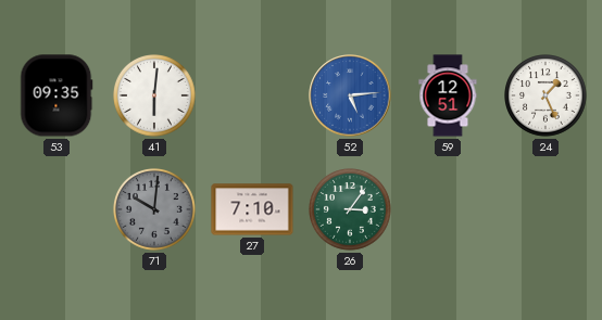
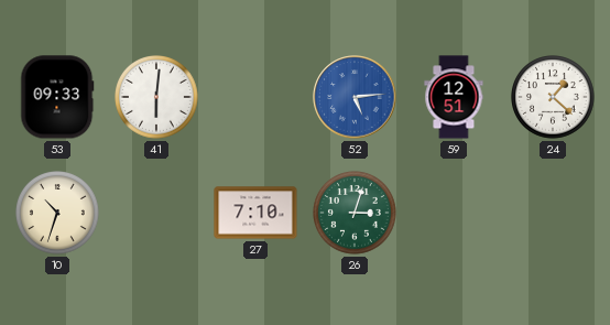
53: 09:35 -> 09:33 (57, 97)
24: 1:26 -> 1:22 (554, 98)
10: none -> 10:33 (58, 214)
71: 10:01 -> none (155, 210)
26: 3:06 -> 3:03 (356, 214)
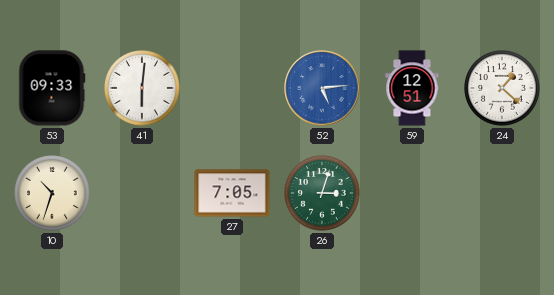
27: 7:10 -> 7:05 (232, 193)
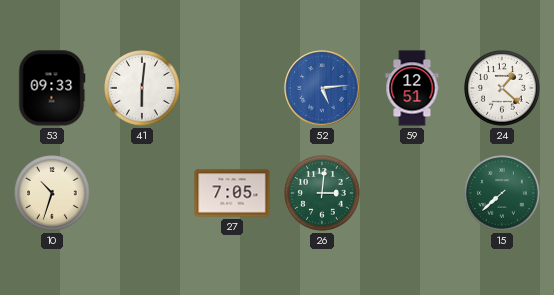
26: 3:03 -> 3:01 (323, 194)
15: none -> 7:38 (503, 194)
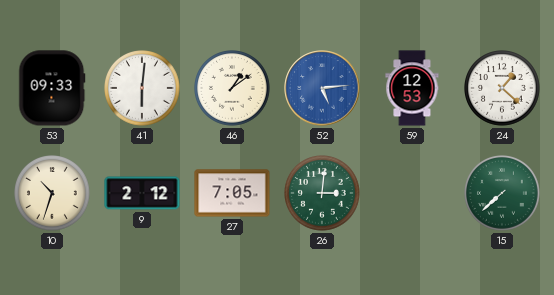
46: none -> 1:09 (233, 89)
59: 12:51 -> 12:53 (412, 88)
9: none -> 2:12 (142, 193)
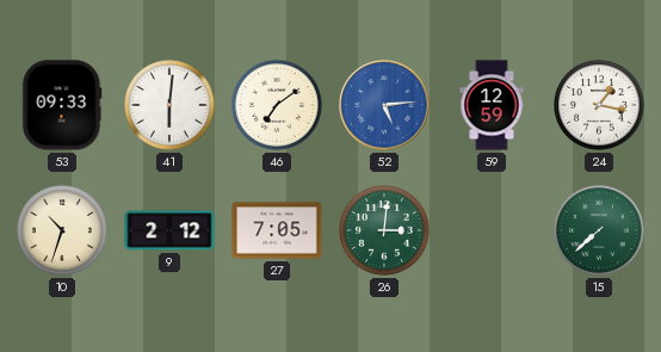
46: 1:09 -> 7:09 (278, 106)
59: 12:53 -> 12:59 (492, 105)
24: 1:22 -> 1:17 (600, 106)
